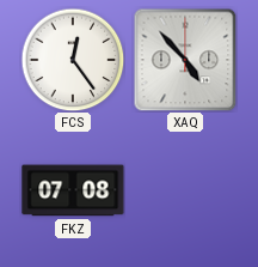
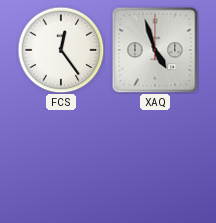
XAQ: 4:53 -> 4:57 (155, 50)
FKZ: 07:08 -> none (73, 190)
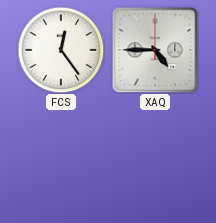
XAQ: 4:57 -> 4:45 (155, 50)
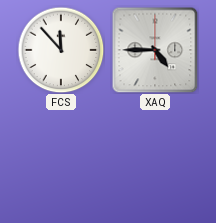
FCS: 12:24 -> 11:53 (61, 50)
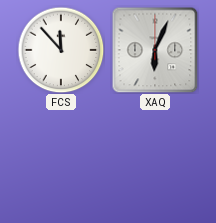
XAQ: 4:45 -> 6:04 (155, 50)
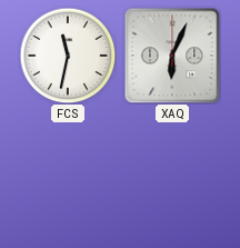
FCS: 11:53 -> 11:32 (68, 56)
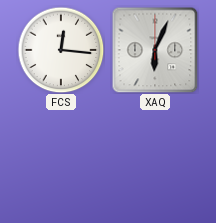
FCS: 11:32 -> 12:16 (61, 50)
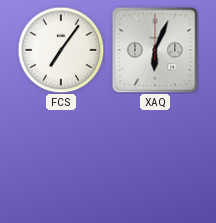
FCS: 12:16 -> 7:06 (61, 50)
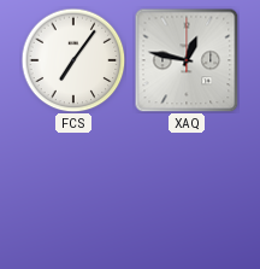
XAQ: 6:04 -> 12:47 (187, 60)
